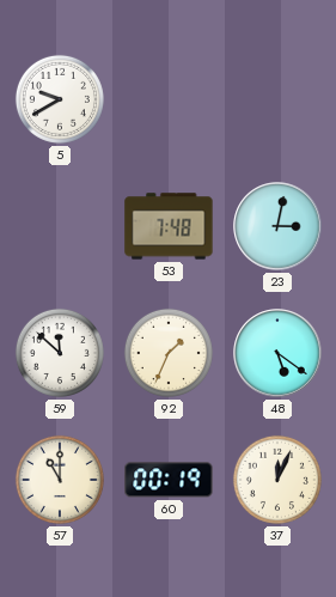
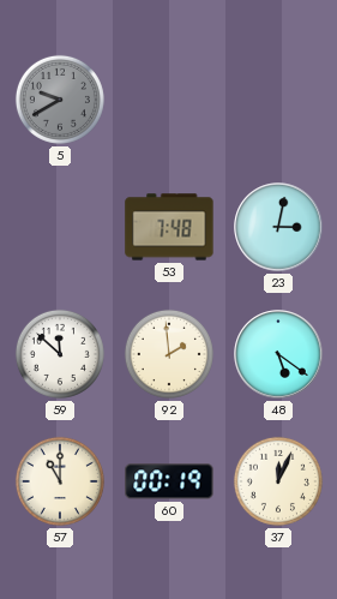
5 dial: white -> grey (60, 100)
92: 1:34 -> 1:59 (169, 354)
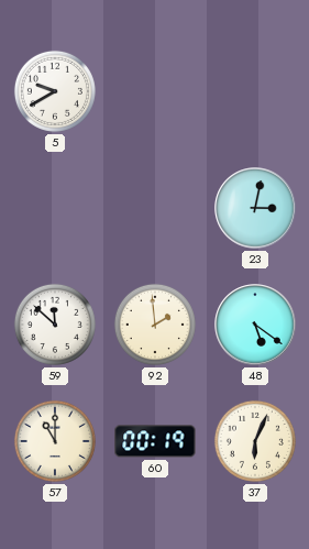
5 dial: grey -> white (55, 91)
53: 7:48 -> none (169, 227)
37: 12:04 -> 6:04 (255, 441)
